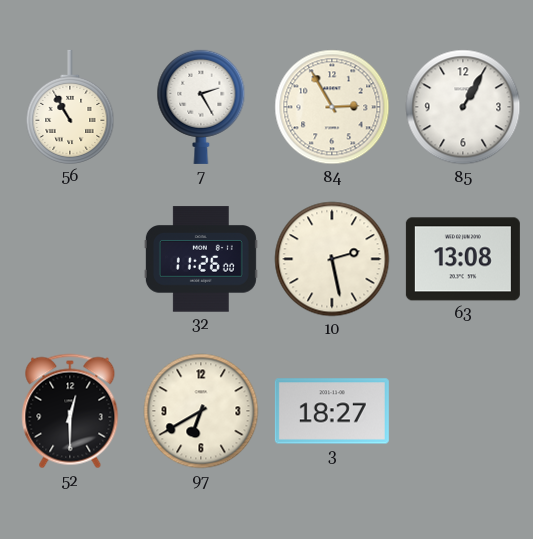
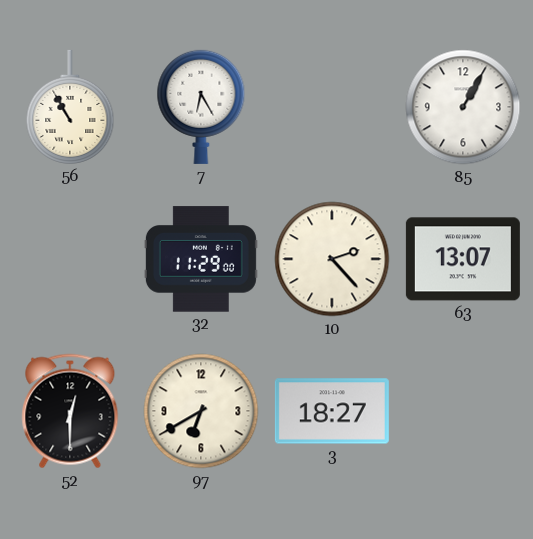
7: 2:25 -> 6:25 (201, 107)
84: 2:55 -> none (332, 107)
32: 11:26 -> 11:29 (201, 259)
10: 2:28 -> 2:23 (332, 259)
63: 13:08 -> 13:07 (463, 259)
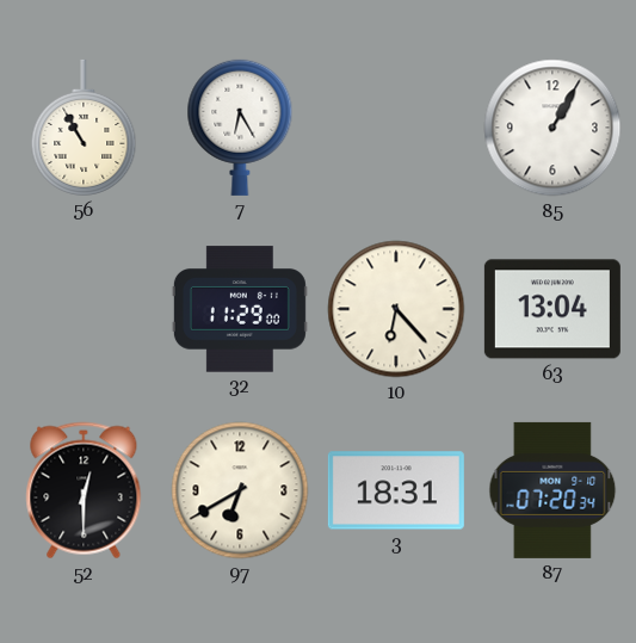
10: 2:23 -> 6:23 (396, 309)
63: 13:07 -> 13:04 (552, 309)
3: 18:27 -> 18:31 (396, 490)
87: none -> 07:20 (552, 490)
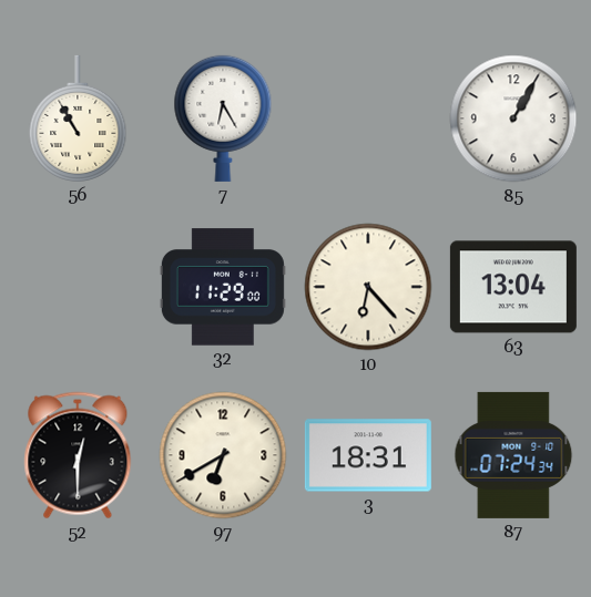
87: 07:20 -> 07:24 (513, 455)
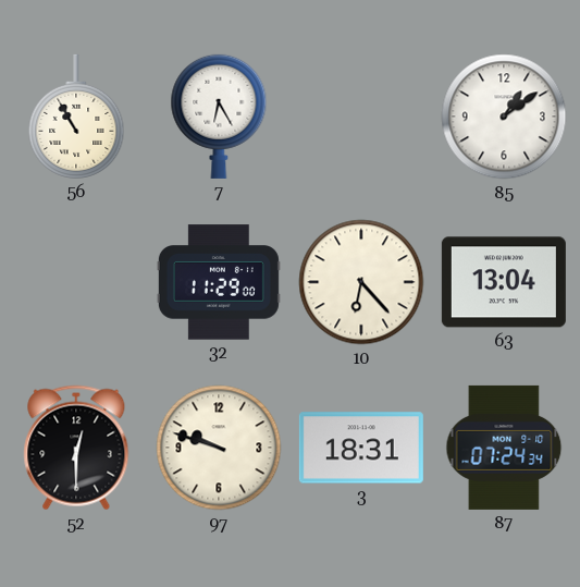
85: 1:05 -> 1:09 (504, 117)
97: 6:40 -> 9:48 (219, 448)
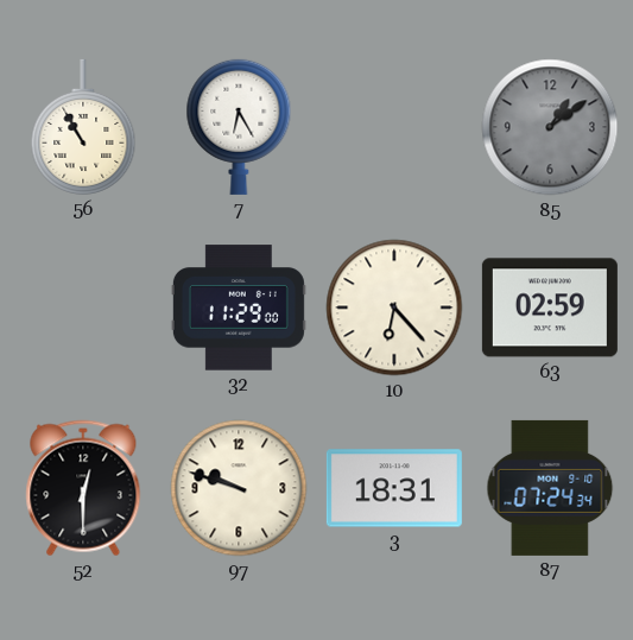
85 dial: white -> grey (550, 127)
63: 13:04 -> 02:59 (550, 308)
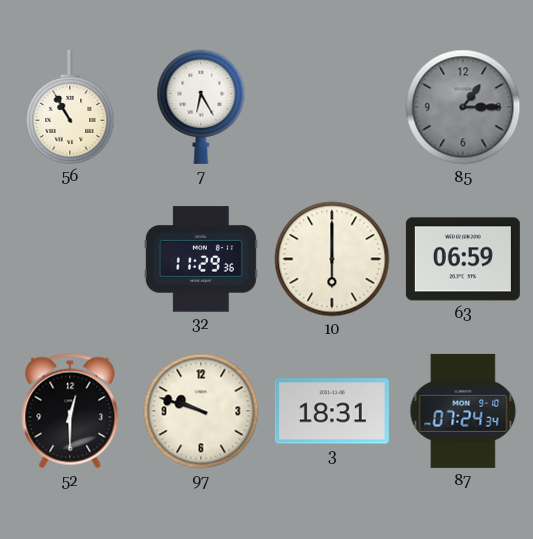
85: 1:09 -> 1:15 (463, 107)
32: 11:29:00 -> 11:29:36 (201, 259)
10: 6:23 -> 6:00 (332, 259)
63: 02:59 -> 06:59 (463, 259)
